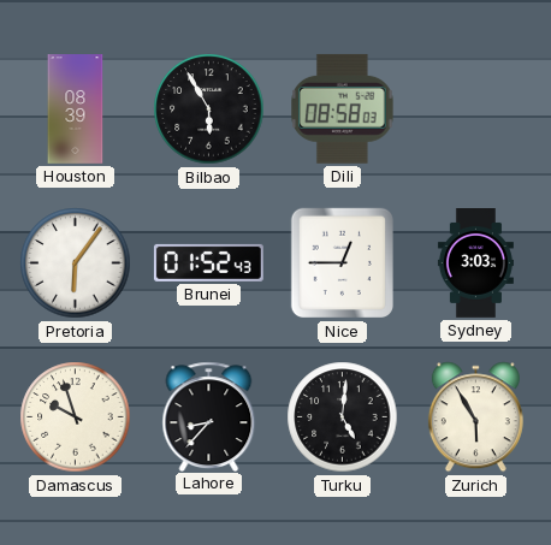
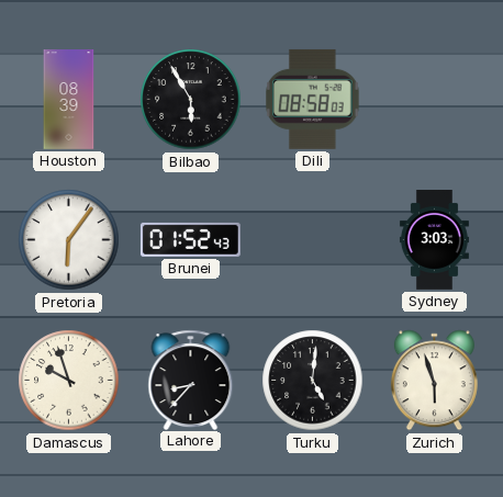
Nice: 12:45 -> none (342, 263)
Zurich: 5:55 -> 5:57 (434, 381)
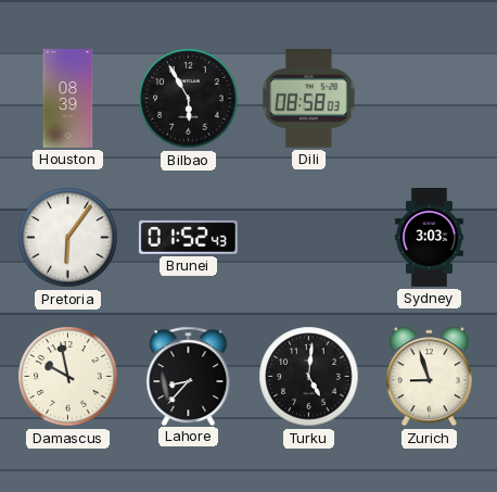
Damascus: 9:57 -> 9:58 (68, 377)
Zurich: 5:57 -> 8:57 (429, 377)
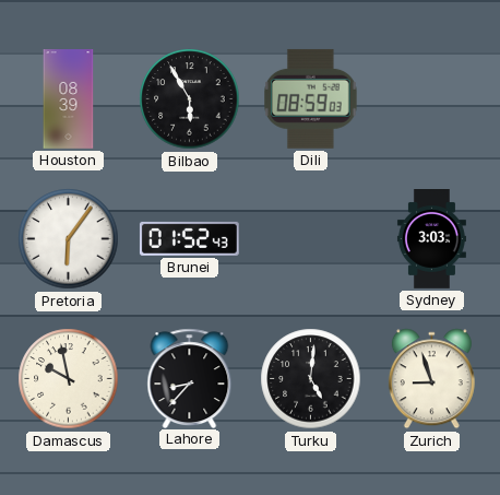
Dili: 08:58 -> 08:59 (311, 98)
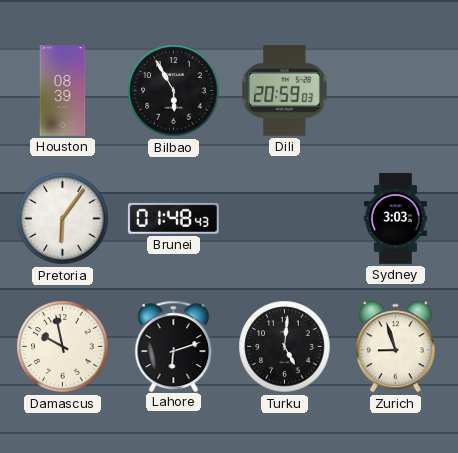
Dili: 08:59 -> 20:59 (285, 90)
Brunei: 01:52 -> 01:48 (173, 218)
Lahore: 8:37 -> 6:12 (174, 346)
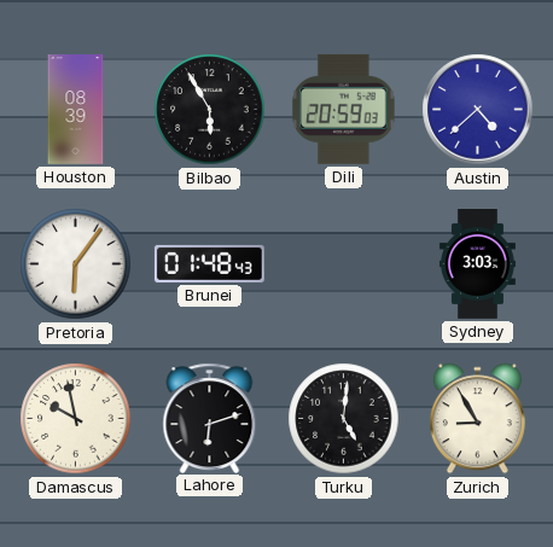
Austin: none -> 4:38 (478, 110)
Zurich: 8:57 -> 8:55 (477, 419)
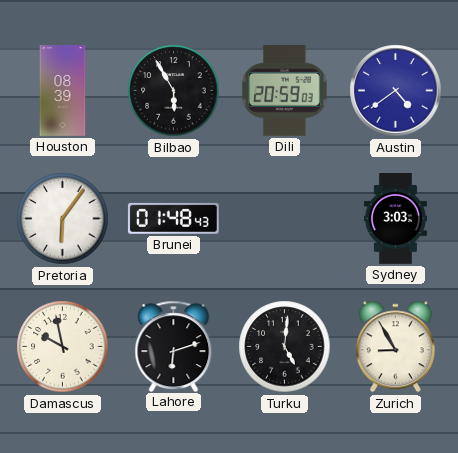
Austin: 4:38 -> 4:39 (396, 91)
